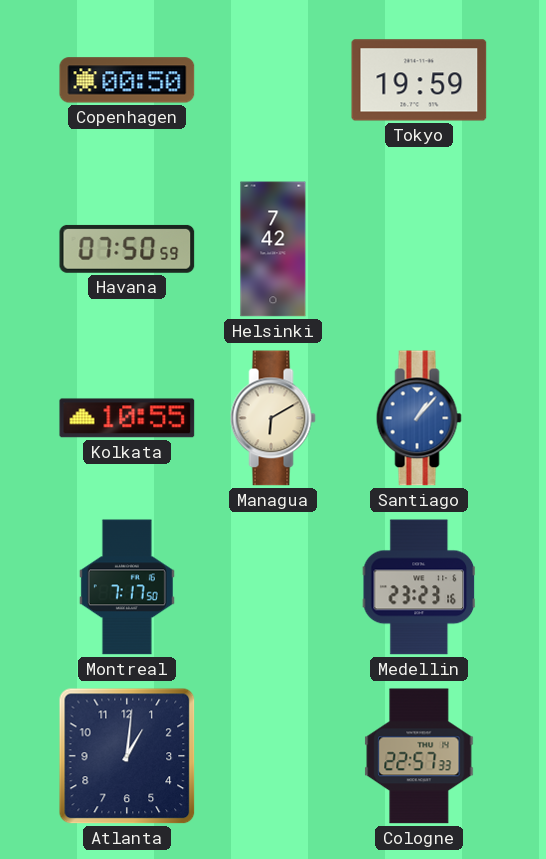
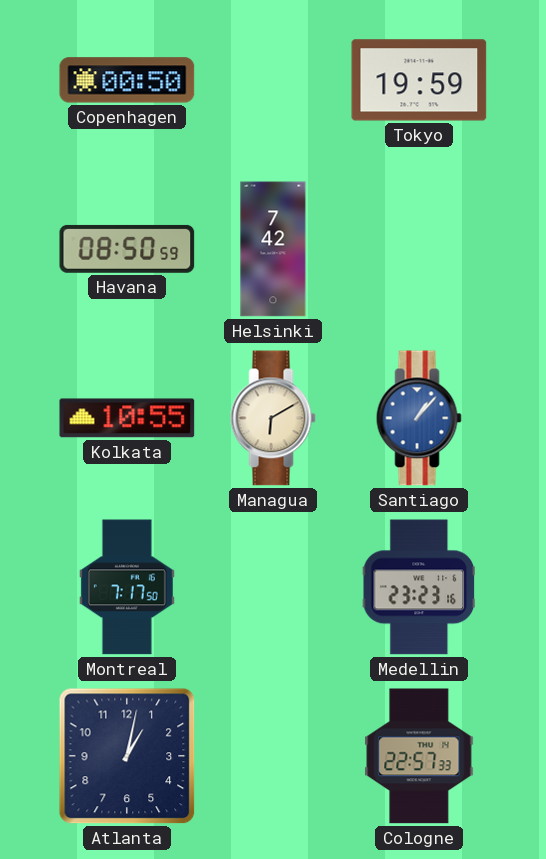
Havana: 07:50 -> 08:50 (127, 249)
Atlanta: 1:01 -> 1:02 (127, 756)
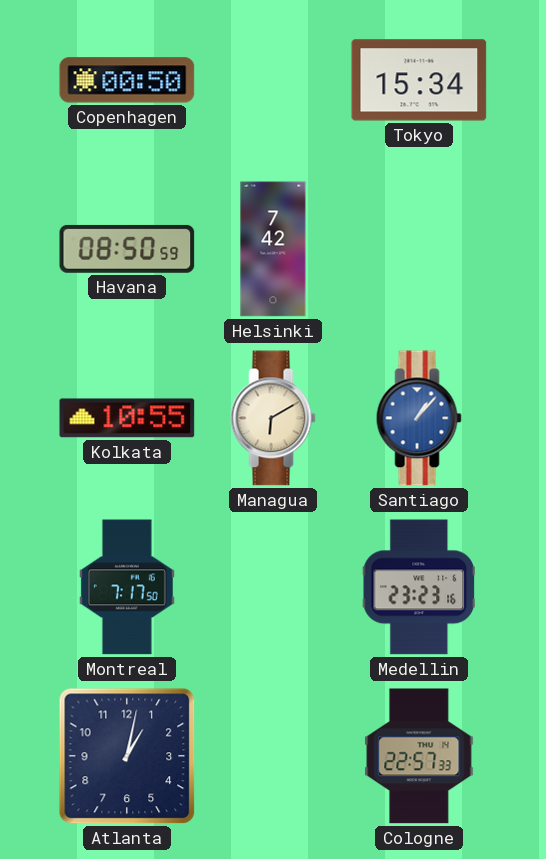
Tokyo: 19:59 -> 15:34 (419, 80)
